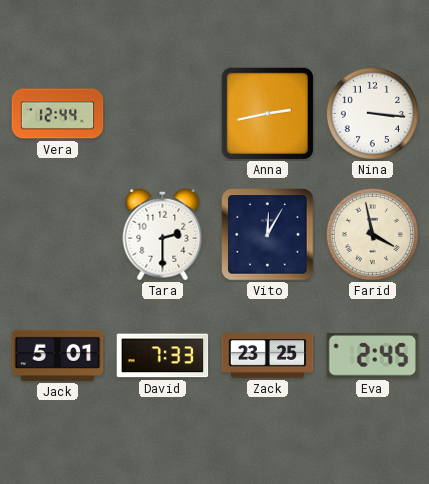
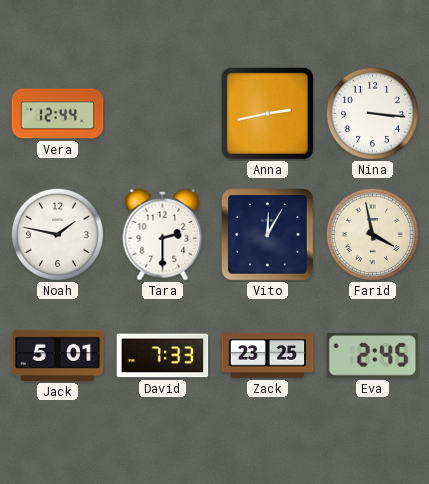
Noah: none -> 1:47 (57, 234)
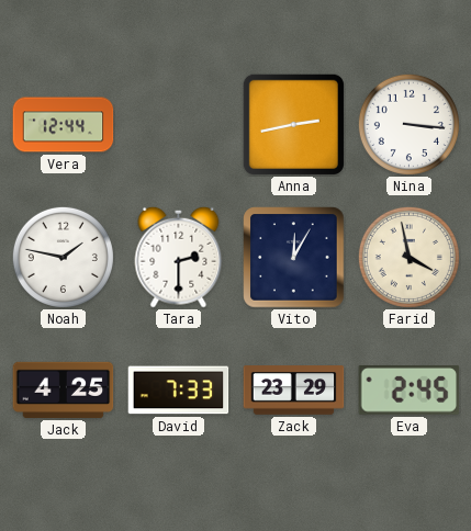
Jack: 5:01 -> 4:25 (64, 389)
Zack: 23:25 -> 23:29 (294, 391)
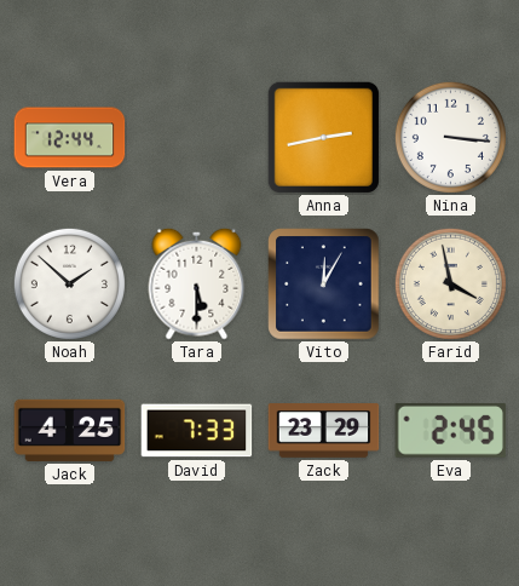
Noah: 1:47 -> 1:52 (69, 283)
Tara: 2:30 -> 5:30 (197, 283)
